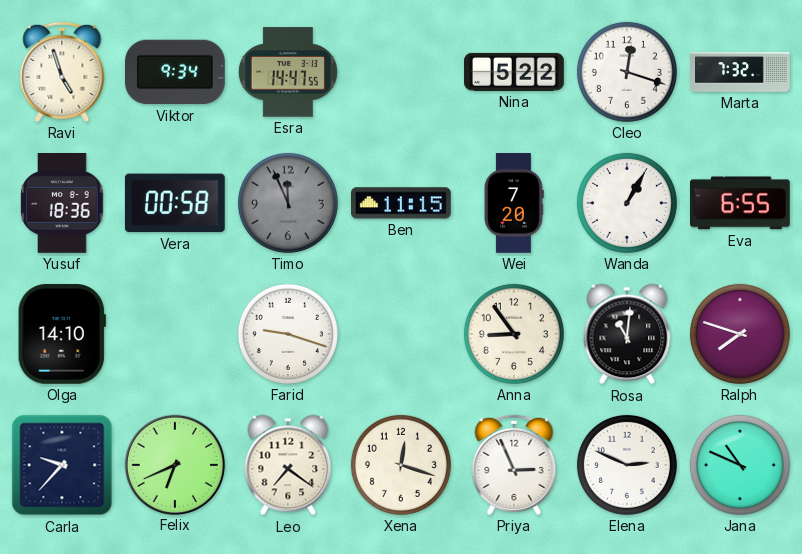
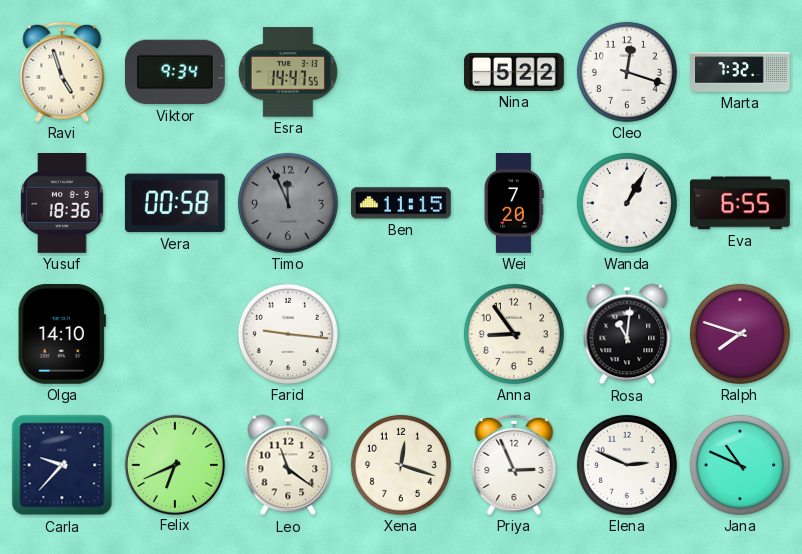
Farid: 9:18 -> 9:16 (288, 334)
Leo: 7:21 -> 11:21 (288, 465)
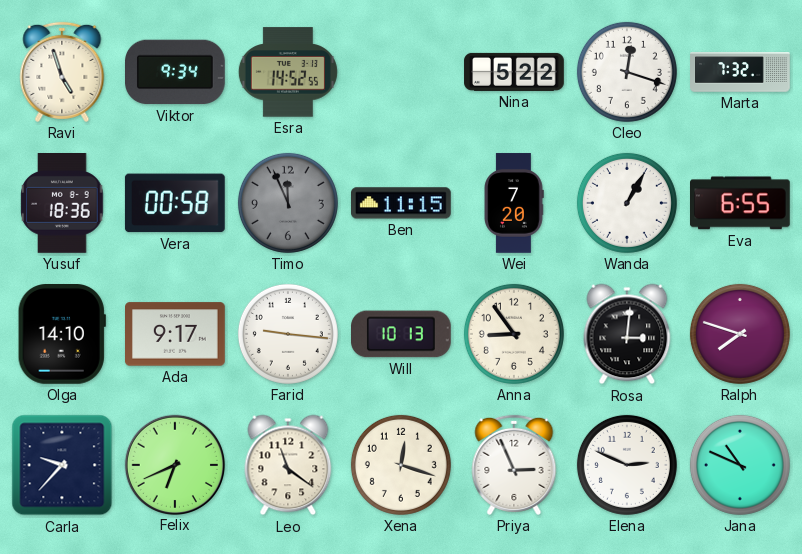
Esra: 14:47 -> 14:52 (288, 72)
Ada: none -> 9:17 (176, 334)
Will: none -> 10:13 (402, 334)
Rosa: 11:01 -> 3:01 (627, 334)
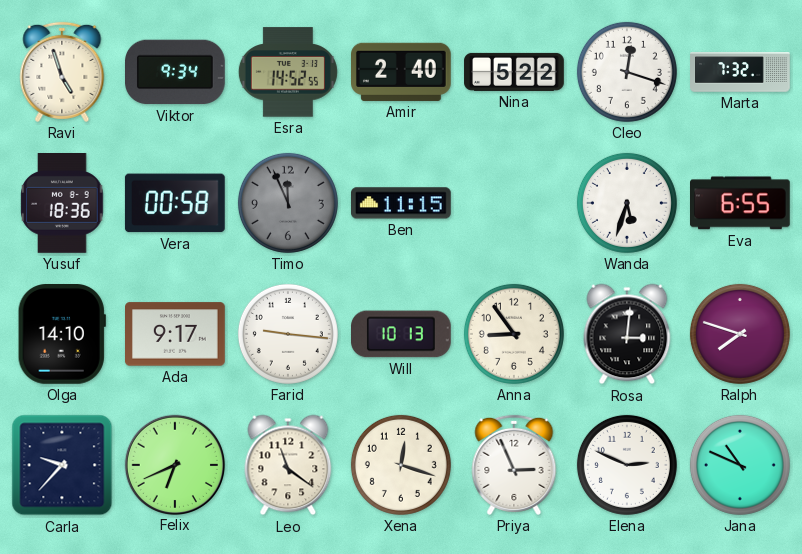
Amir: none -> 2:40 (402, 72)
Wei: 7:20 -> none (514, 203)
Wanda: 1:05 -> 5:33 (627, 203)
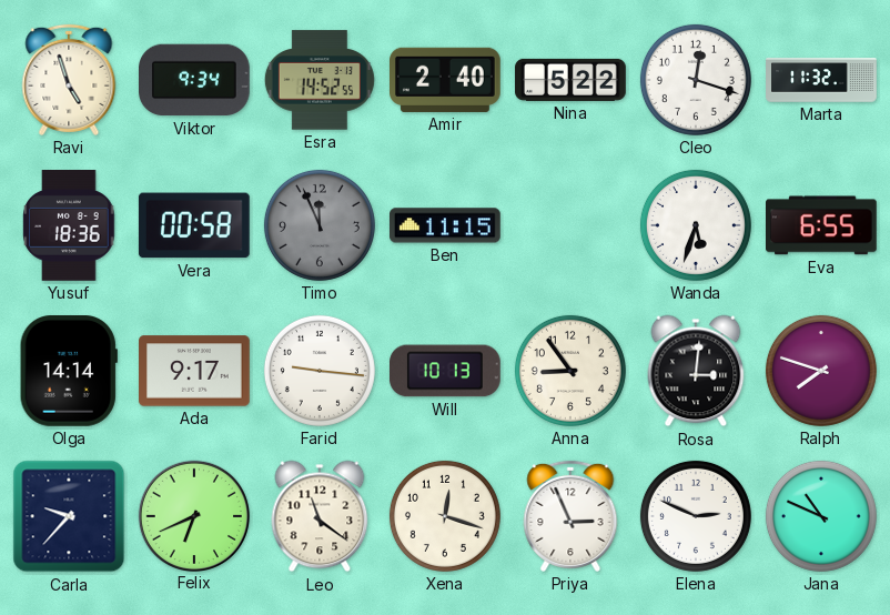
Marta: 7:32 -> 11:32 (821, 80)
Olga: 14:10 -> 14:14 (69, 372)
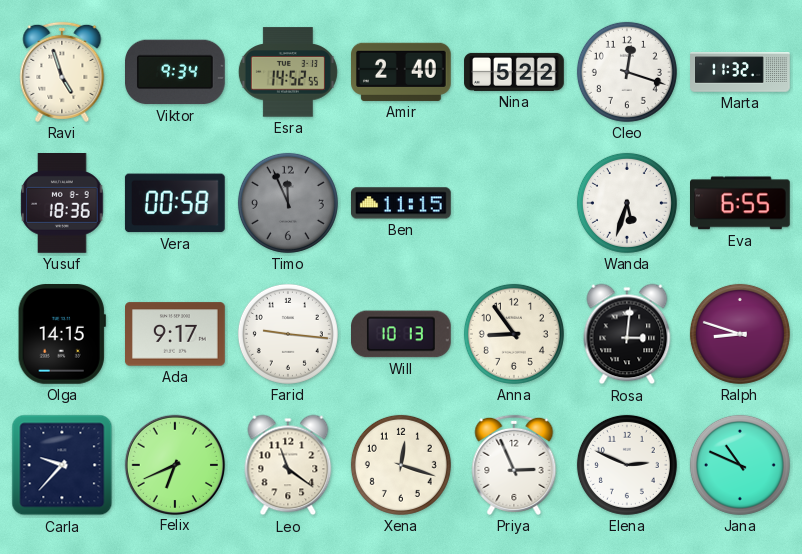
Olga: 14:14 -> 14:15 (62, 335)
Ralph: 7:48 -> 8:48 (740, 334)
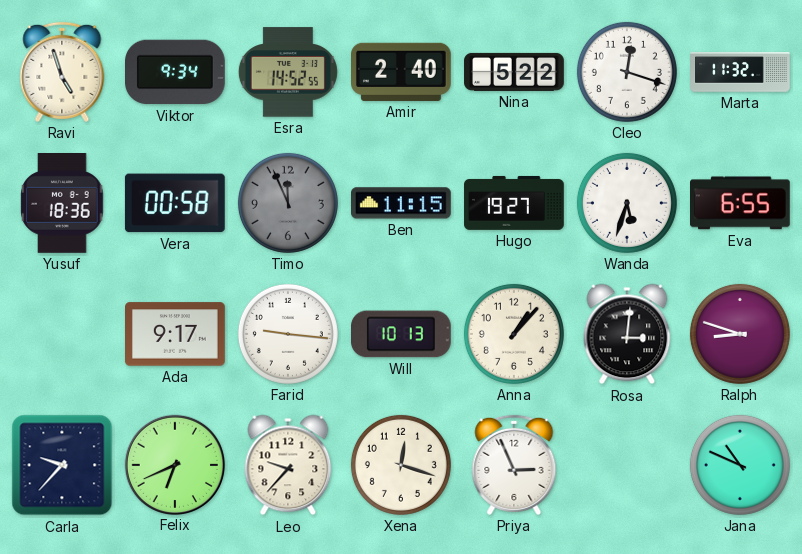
Hugo: none -> 19:27 (514, 203)
Olga: 14:15 -> none (62, 335)
Anna: 8:54 -> 1:07 (514, 334)
Leo: 11:21 -> 9:37 (288, 465)
Elena: 2:49 -> none (627, 465)
